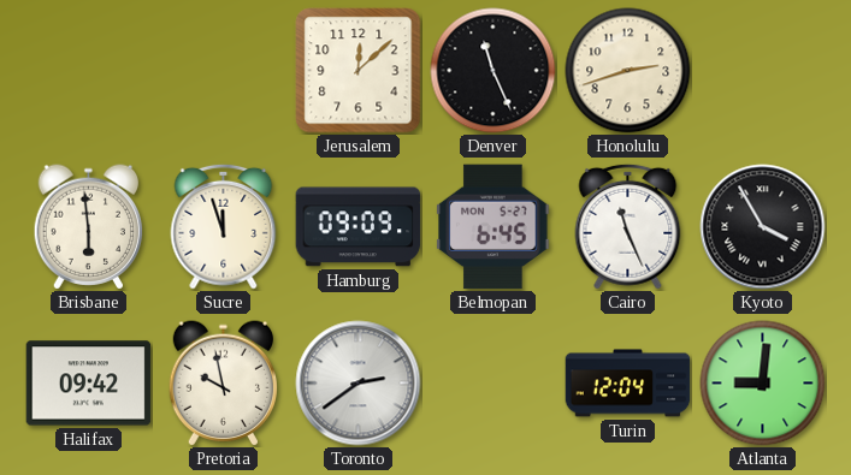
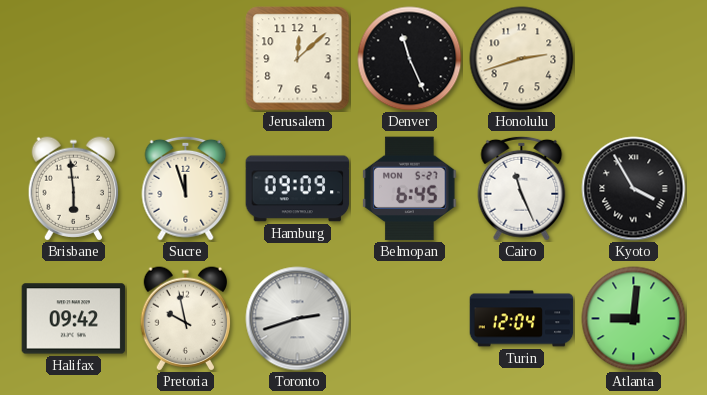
Toronto: 2:39 -> 2:42 (298, 319)
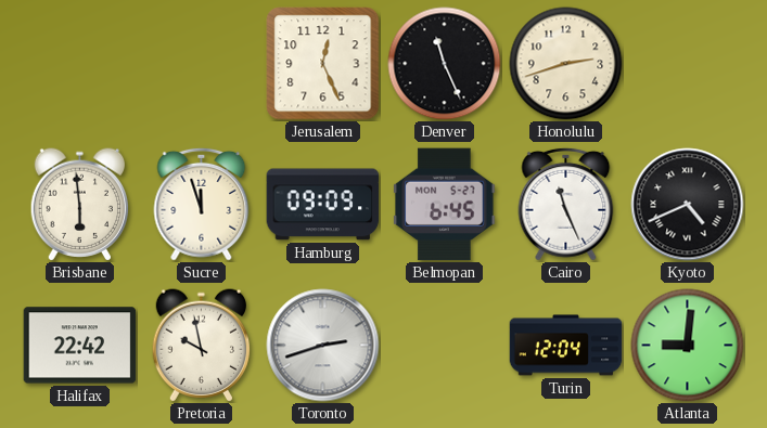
Jerusalem: 12:08 -> 12:26 (323, 64)
Kyoto: 3:55 -> 4:41 (688, 205)
Halifax: 09:42 -> 22:42 (80, 346)
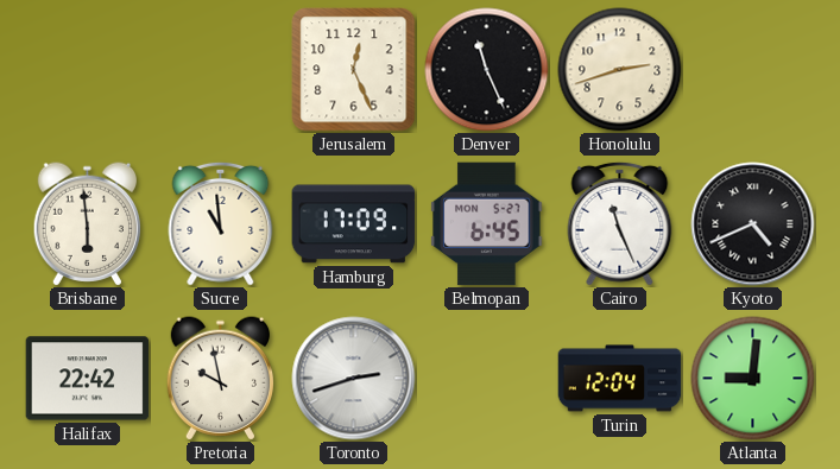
Sucre: 11:57 -> 10:59 (221, 223)
Hamburg: 09:09 -> 17:09 (354, 224)
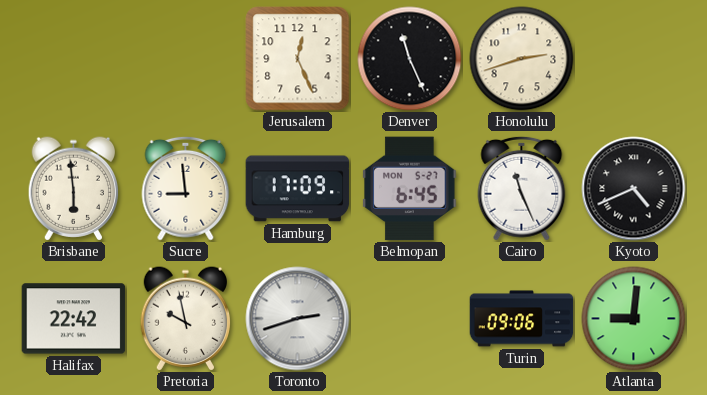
Sucre: 10:59 -> 8:59 (186, 188)
Turin: 12:04 -> 09:06 (522, 319)
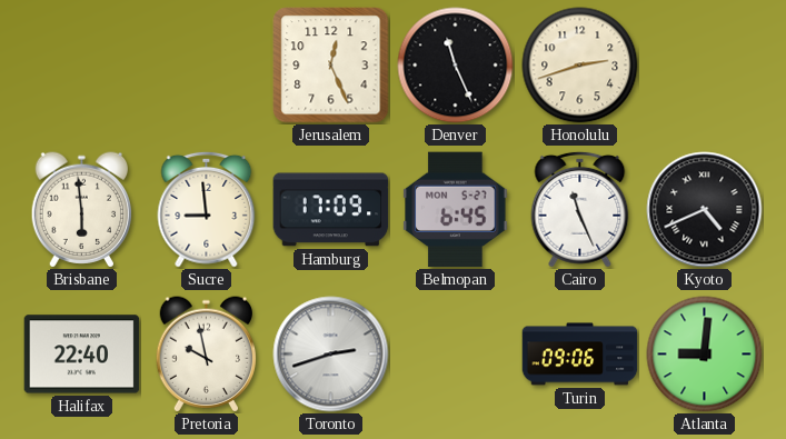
Halifax: 22:42 -> 22:40 (82, 355)
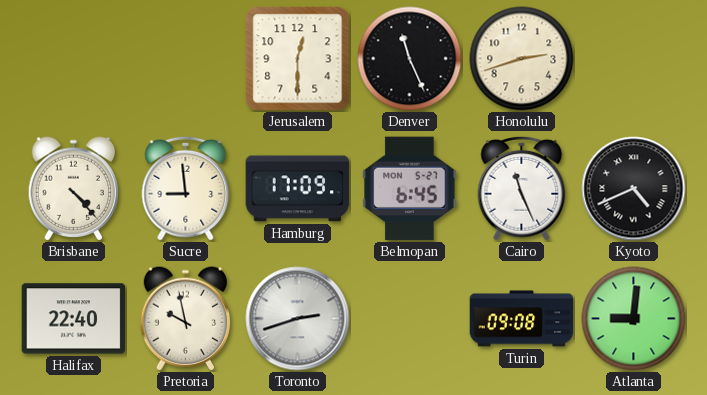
Jerusalem: 12:26 -> 12:30 (298, 59)
Brisbane: 5:59 -> 4:23 (73, 189)
Turin: 09:06 -> 09:08 (522, 319)
